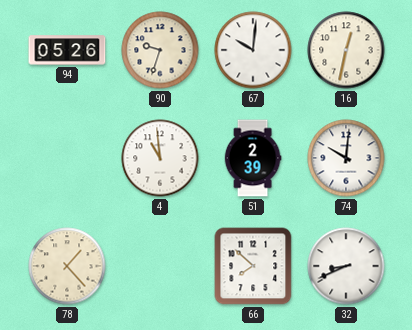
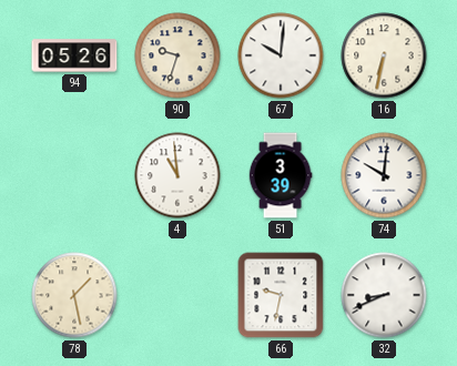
16: 12:32 -> 6:32 (384, 55)
51: 2:39 -> 3:39 (281, 175)
78: 1:23 -> 1:28 (74, 295)
66: 7:52 -> 9:32 (281, 295)
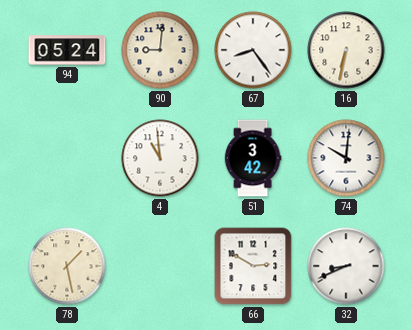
94: 05:26 -> 05:24 (67, 50)
90: 9:33 -> 9:01 (160, 50)
67: 10:01 -> 8:24 (253, 50)
51: 3:39 -> 3:42 (253, 158)
66: 9:32 -> 2:50 (253, 266)
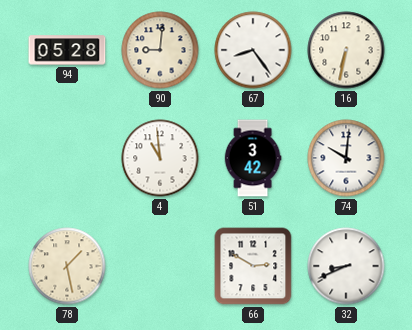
94: 05:24 -> 05:28 (67, 50)
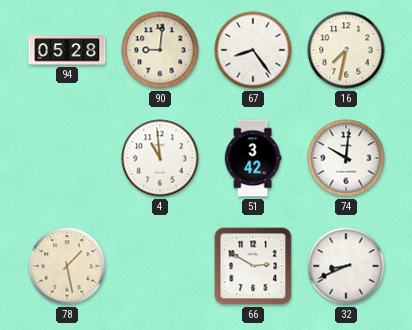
16: 6:32 -> 7:32 (346, 50)
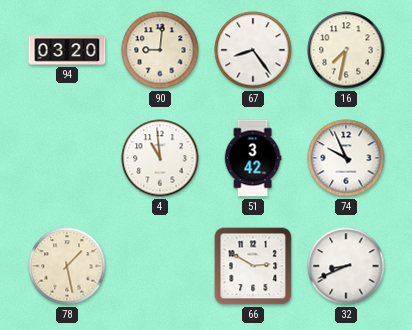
94: 05:28 -> 03:20 (67, 50)
74: 10:01 -> 9:56 (346, 158)
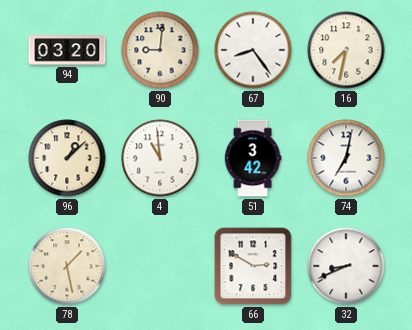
96: none -> 1:08 (67, 158)
74: 9:56 -> 7:02 (346, 158)
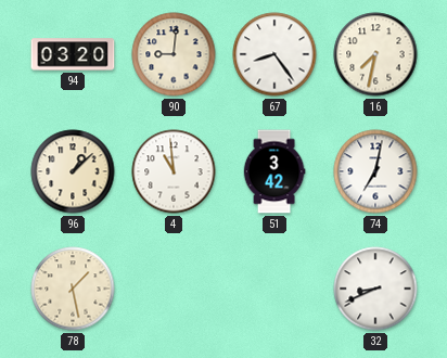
66: 2:50 -> none (253, 266)
